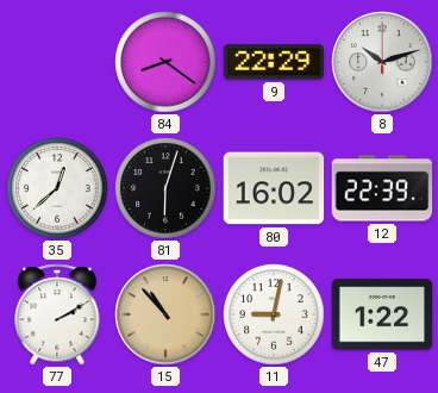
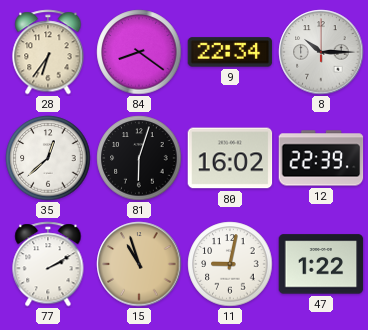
28: none -> 6:36 (48, 52)
9: 22:29 -> 22:34 (230, 52)
8: 10:12 -> 10:15 (321, 52)
15: 10:53 -> 10:57 (139, 264)
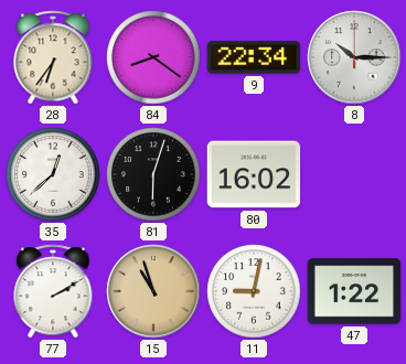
12: 22:39 -> none (321, 158)
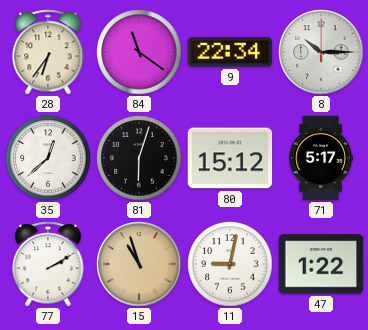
84: 8:21 -> 11:21 (139, 52)
80: 16:02 -> 15:12 (230, 158)
71: none -> 5:17 (321, 158)
